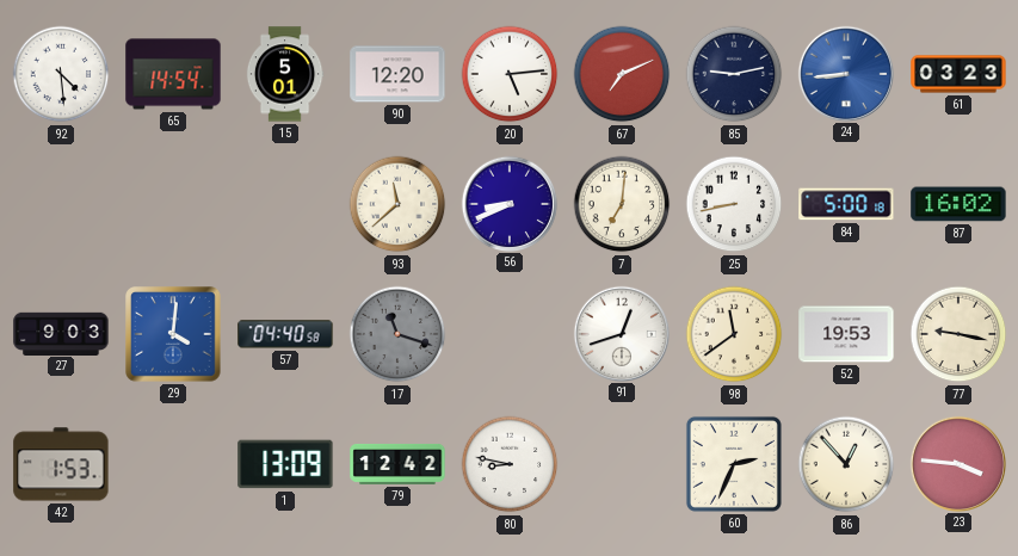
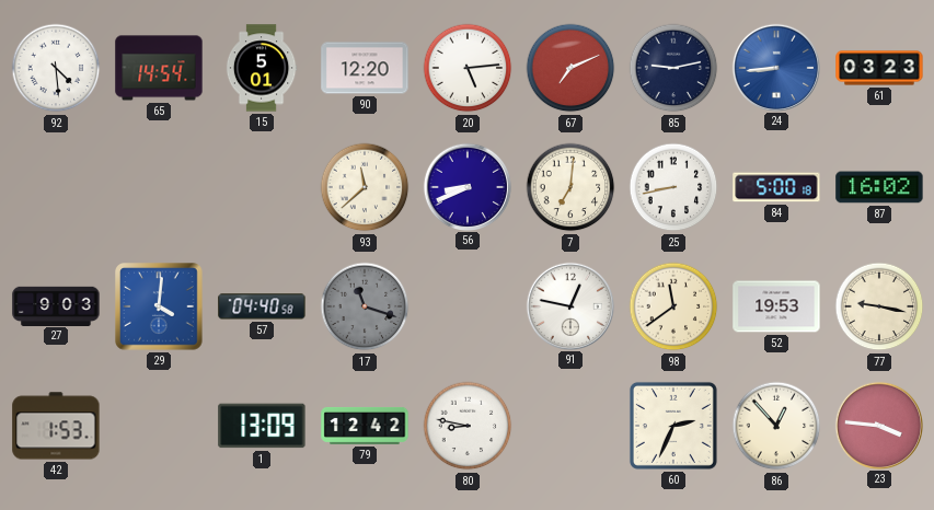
91: 12:42 -> 12:47 (569, 305)
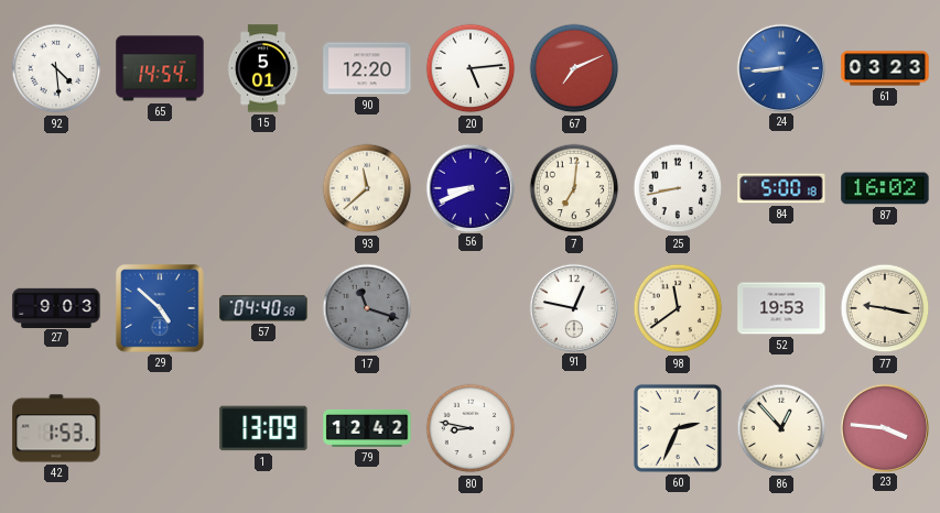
85: 9:13 -> none (673, 68)
29: 4:01 -> 4:52 (160, 308)
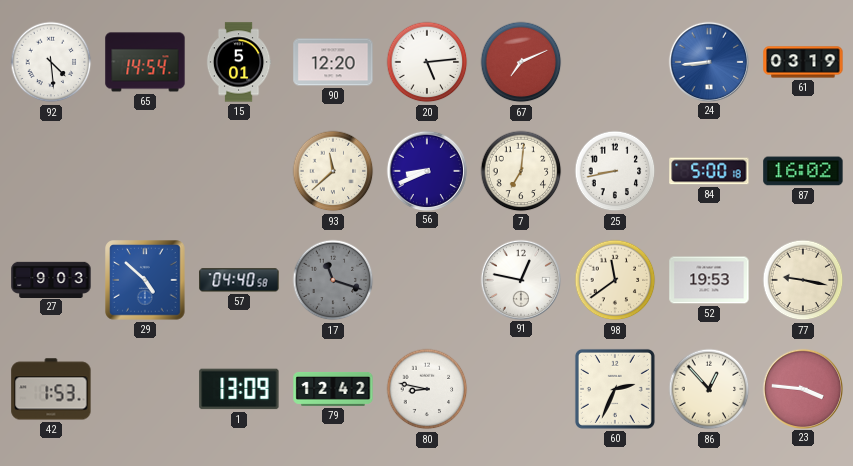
61: 03:23 -> 03:19 (803, 62)
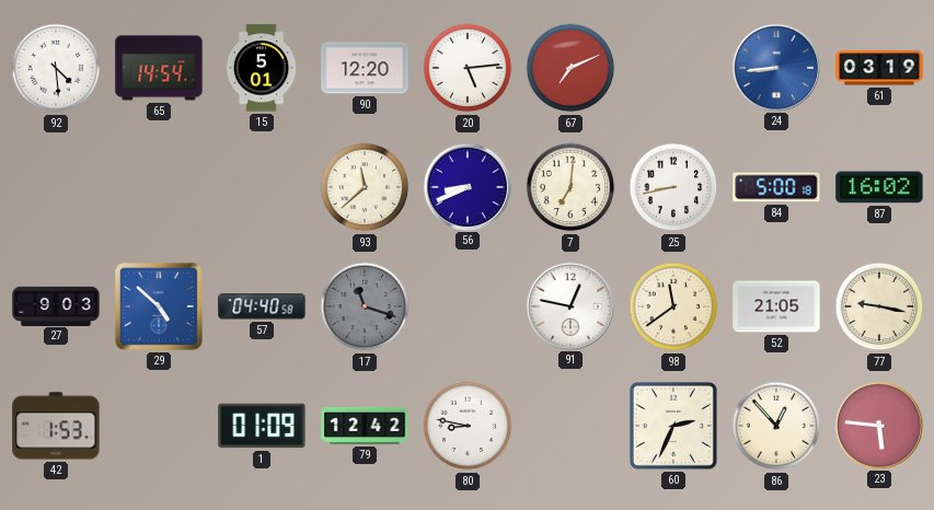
52: 19:53 -> 21:05 (776, 306)
1: 13:09 -> 01:09 (262, 426)
23: 3:46 -> 5:46 (878, 425)
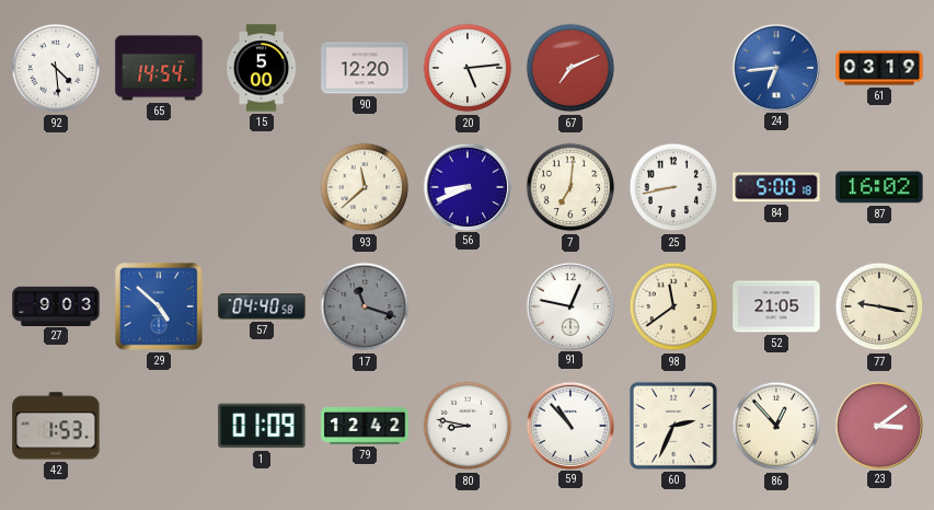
15: 5:01 -> 5:00 (262, 68)
24: 8:44 -> 6:44 (775, 67)
59: none -> 10:53 (569, 425)
23: 5:46 -> 3:09 (878, 425)
